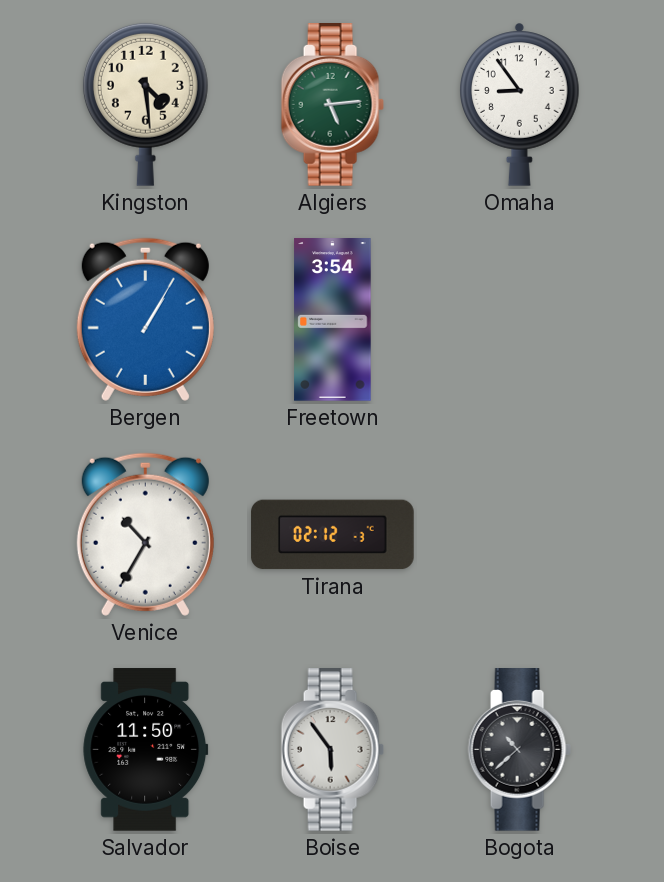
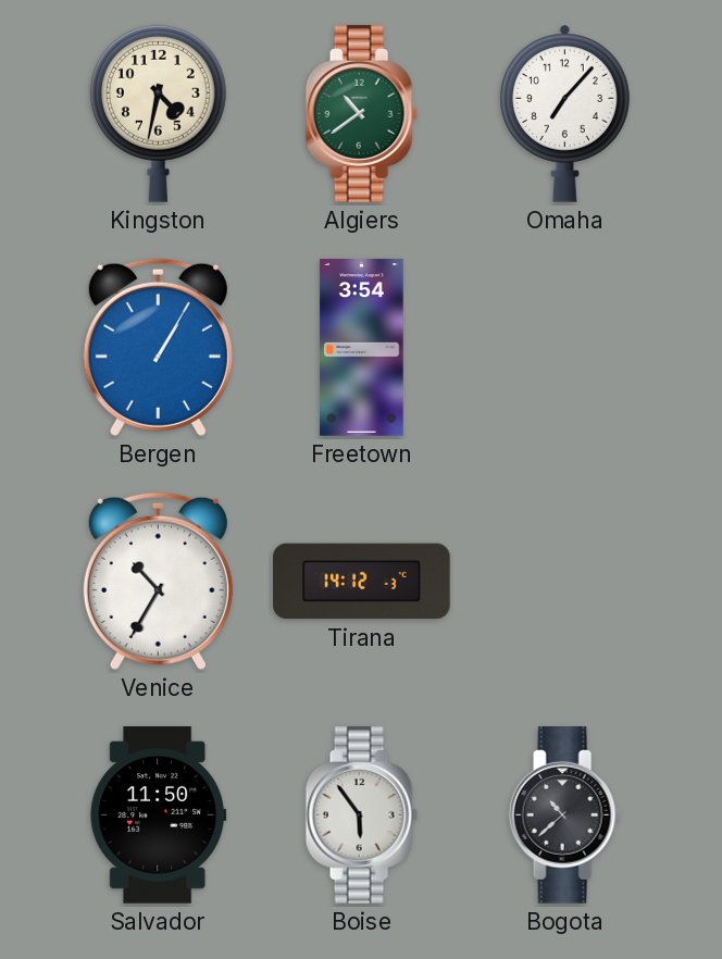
Kingston: 4:29 -> 4:32 (158, 113)
Algiers: 5:14 -> 10:39 (361, 114)
Omaha: 8:54 -> 7:07 (565, 113)
Tirana: 02:12 -> 14:12 (362, 582)
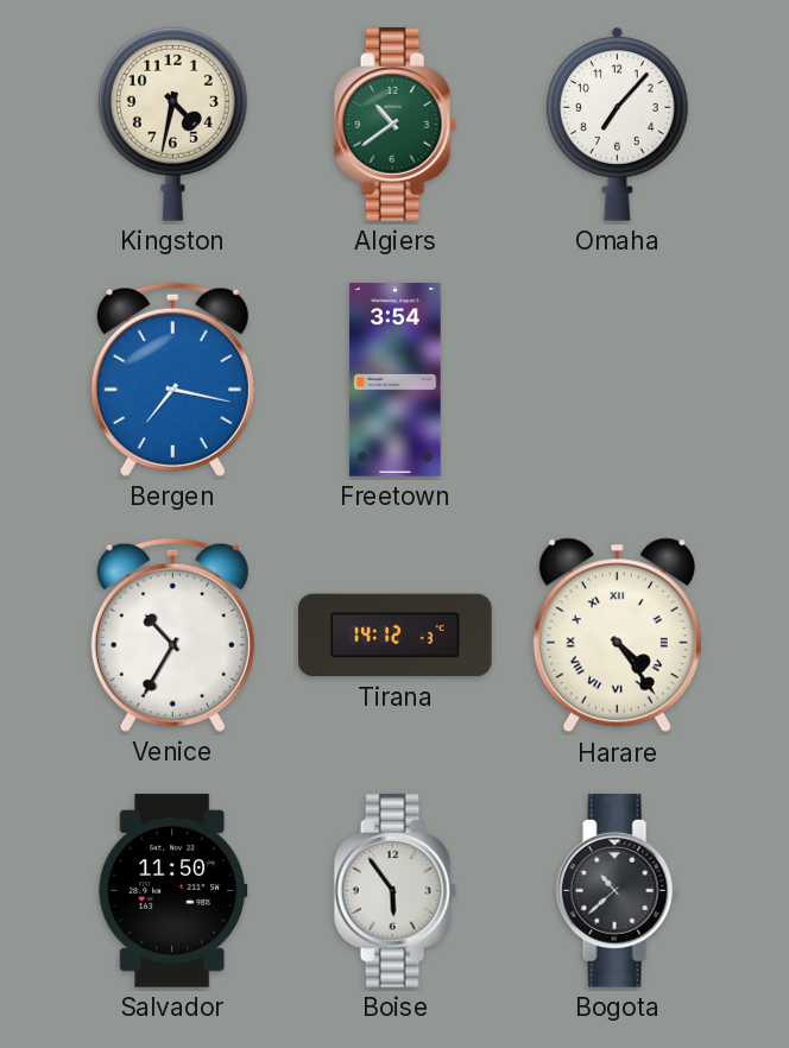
Bergen: 1:05 -> 7:17 (172, 379)
Harare: none -> 4:24 (617, 636)
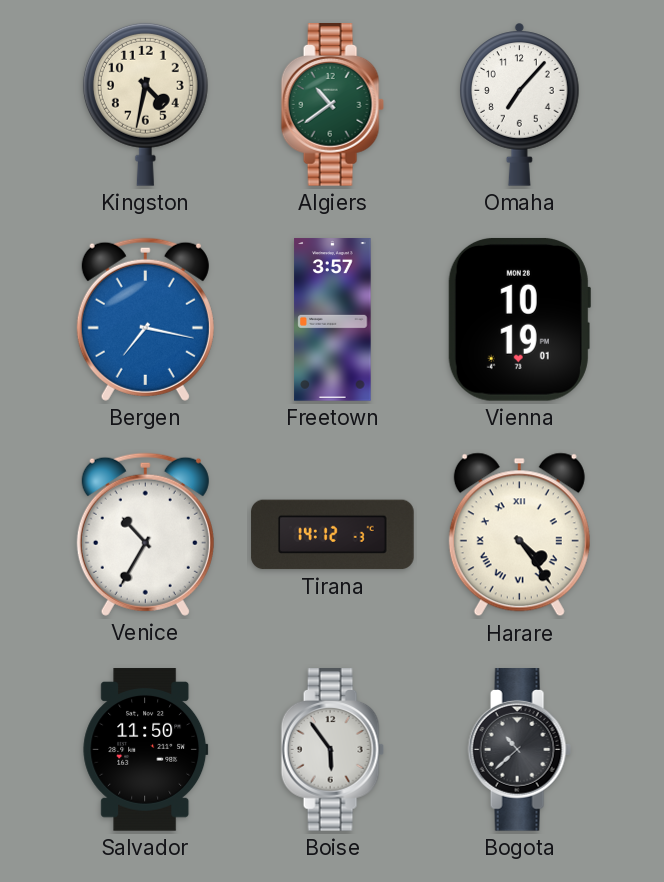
Freetown: 3:54 -> 3:57 (333, 320)
Vienna: none -> 10:19 (519, 319)
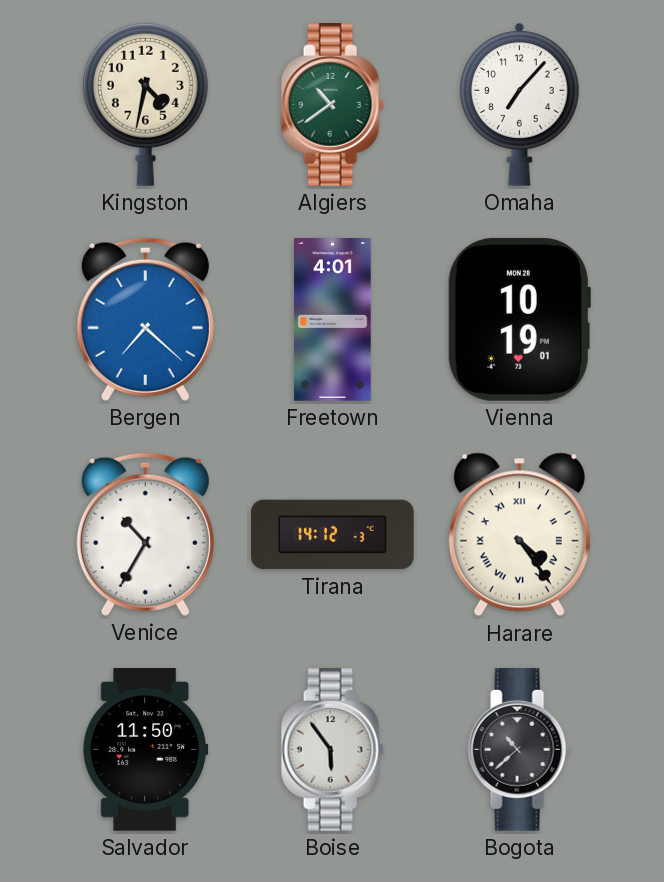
Bergen: 7:17 -> 7:22 (145, 319)
Freetown: 3:57 -> 4:01 (333, 320)
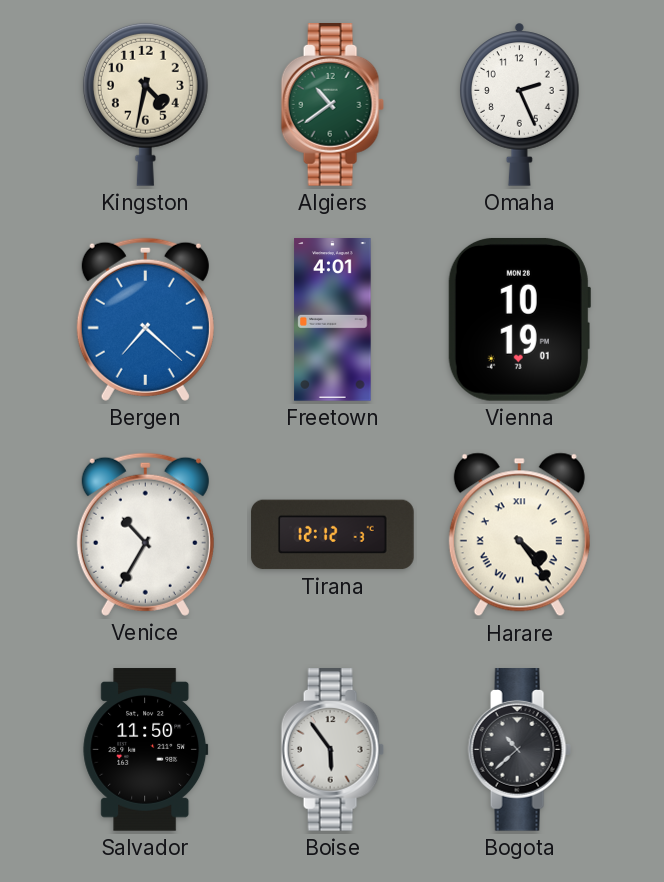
Omaha: 7:07 -> 2:26 (520, 104)
Tirana: 14:12 -> 12:12 (333, 535)
